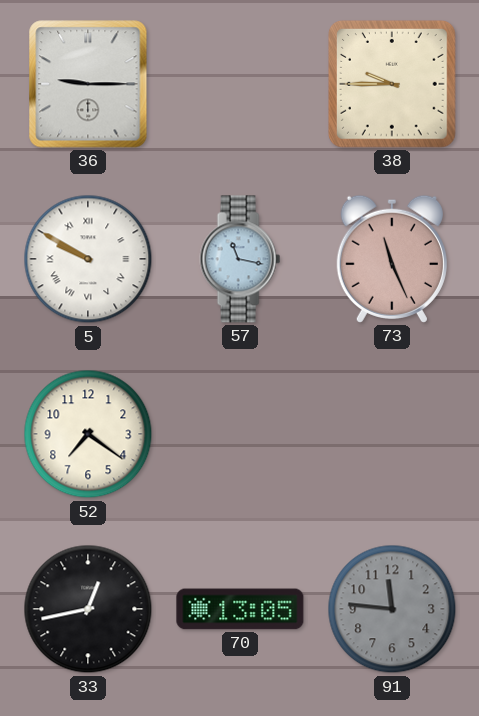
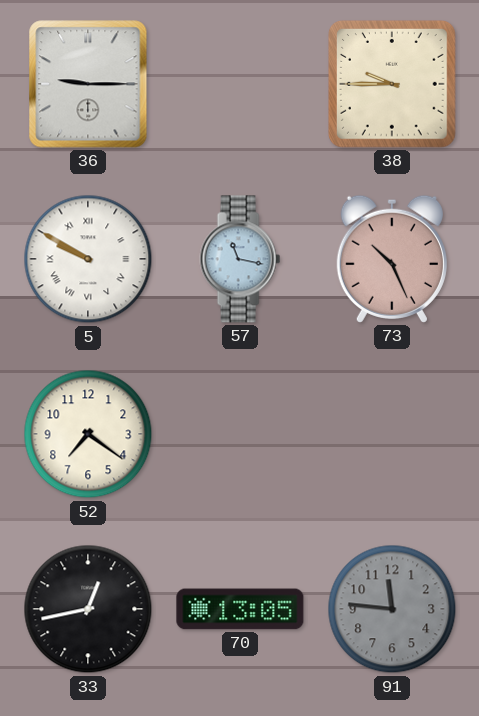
73: 11:26 -> 10:26 (392, 259)
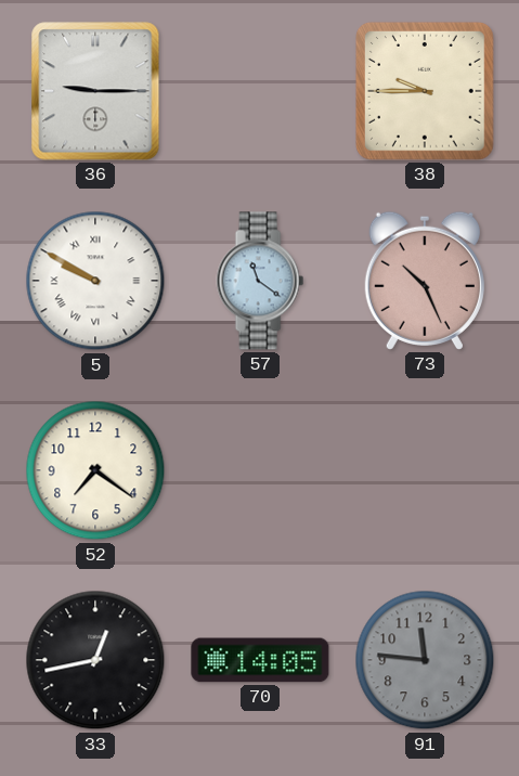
57: 11:17 -> 11:21 (260, 281)
70: 13:05 -> 14:05 (260, 660)
